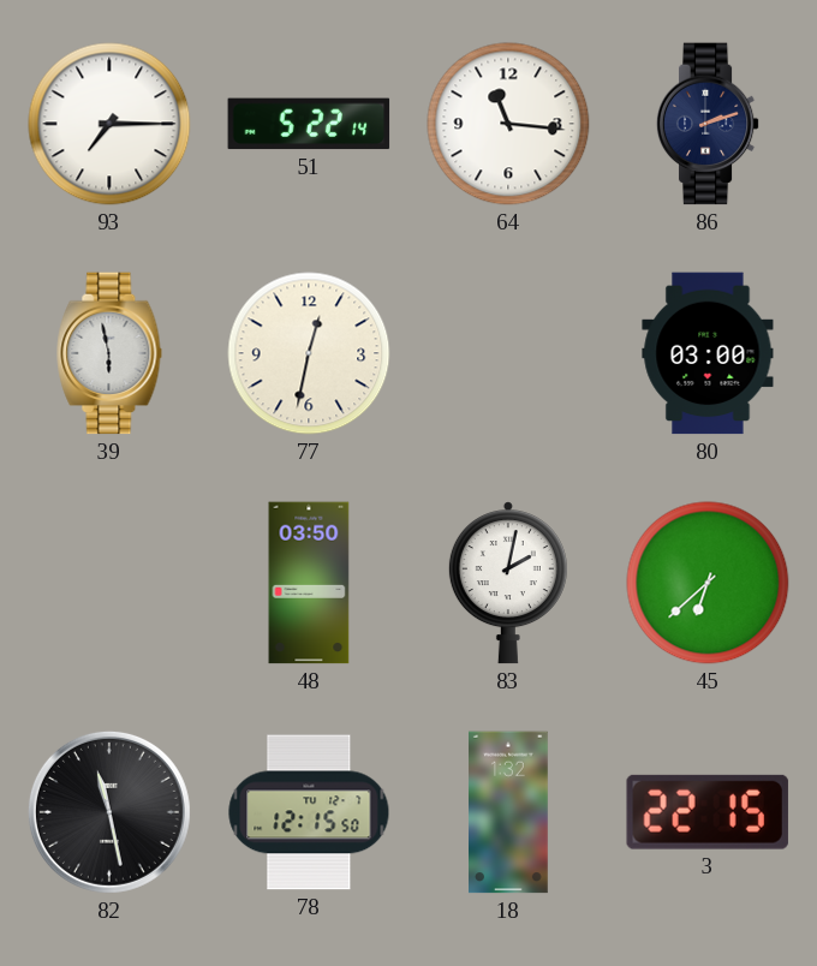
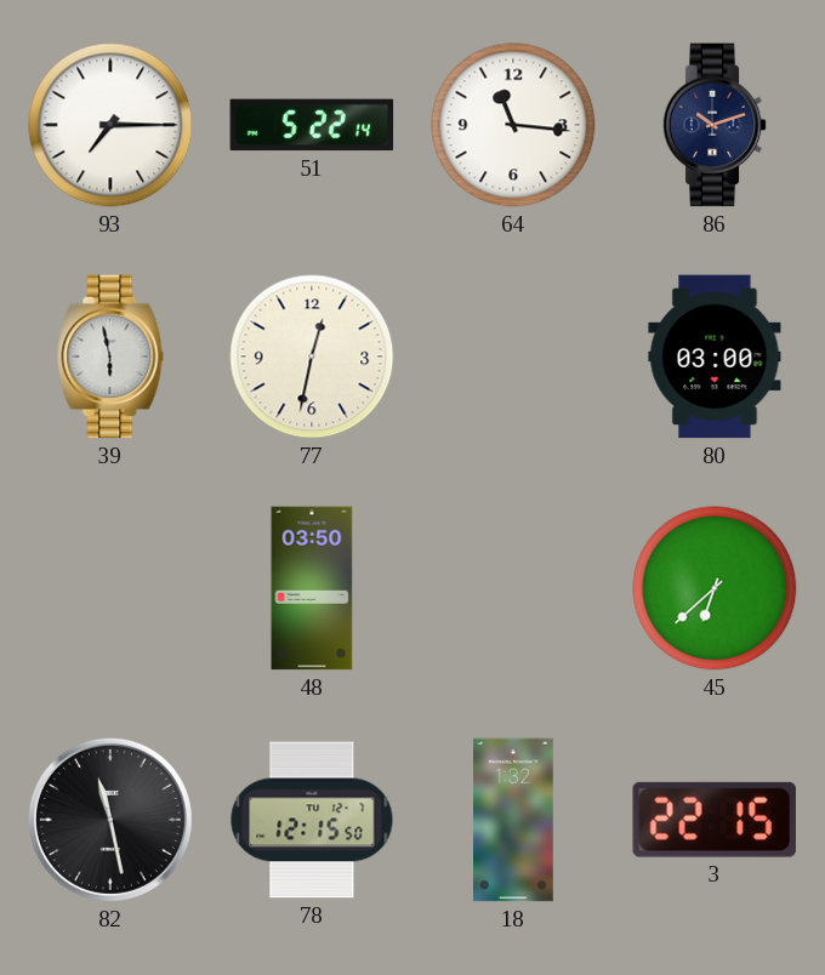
86: 2:12 -> 10:12 (715, 125)
83: 2:02 -> none (508, 583)
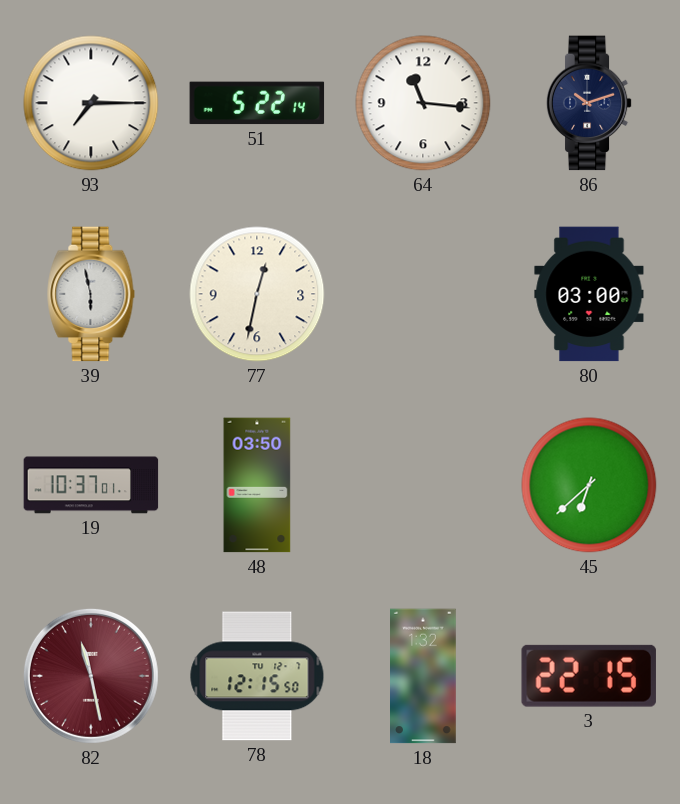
19: none -> 10:37 (91, 485)
82 dial: black -> burgundy (91, 676)
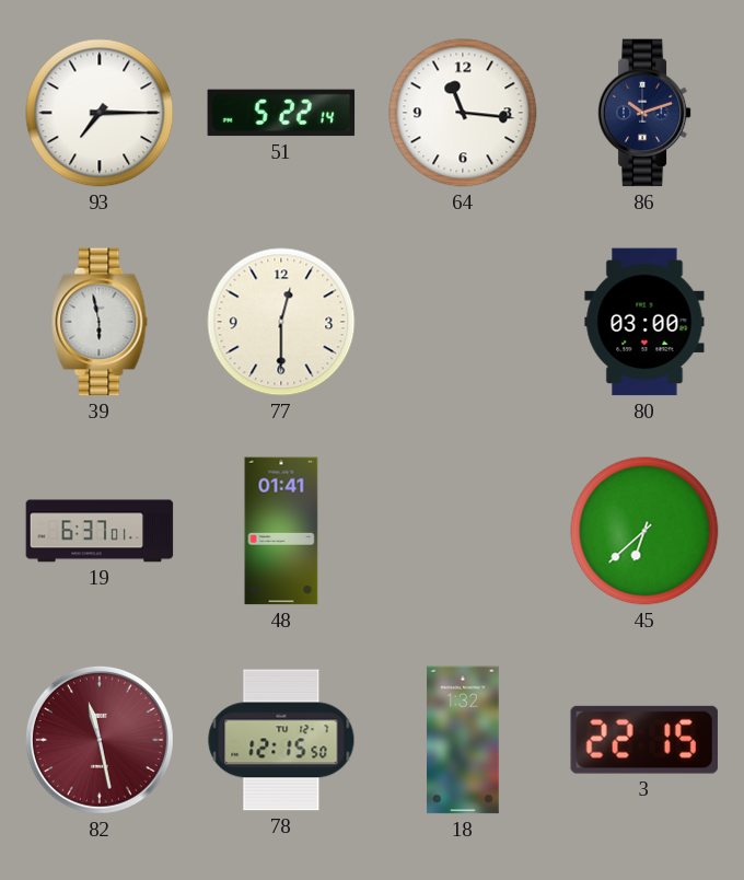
77: 12:32 -> 12:30 (281, 322)
19: 10:37 -> 6:37 (100, 531)
48: 03:50 -> 01:41 (281, 531)
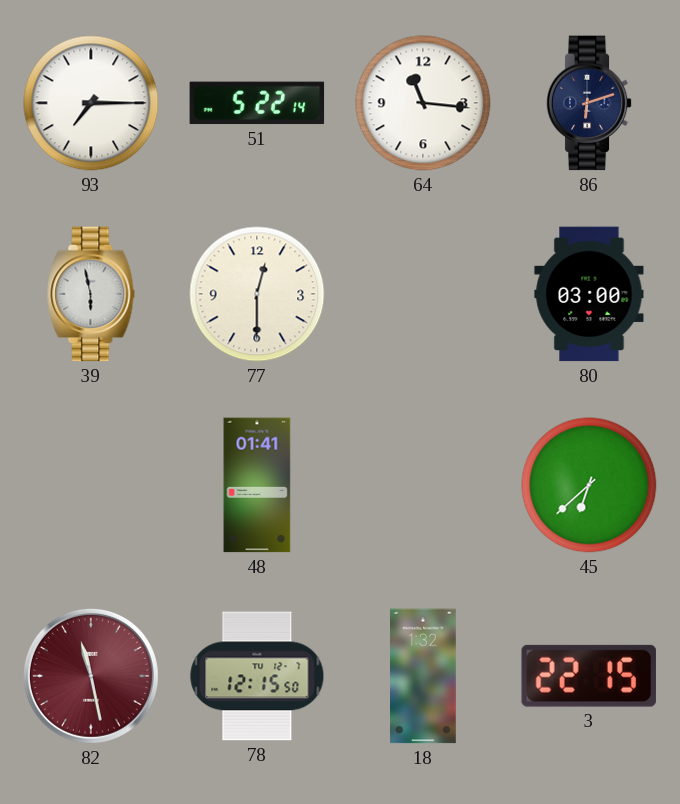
86: 10:12 -> 6:12 (589, 103)
19: 6:37 -> none (100, 531)
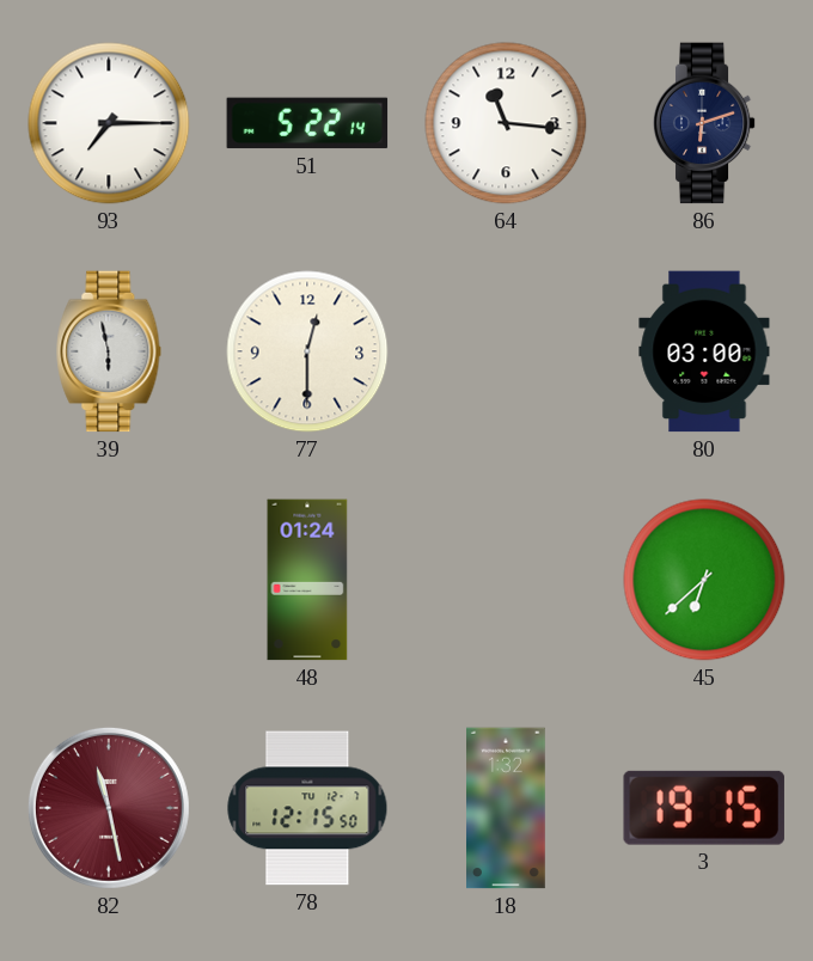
48: 01:41 -> 01:24 (307, 580)
3: 22:15 -> 19:15 (704, 808)
